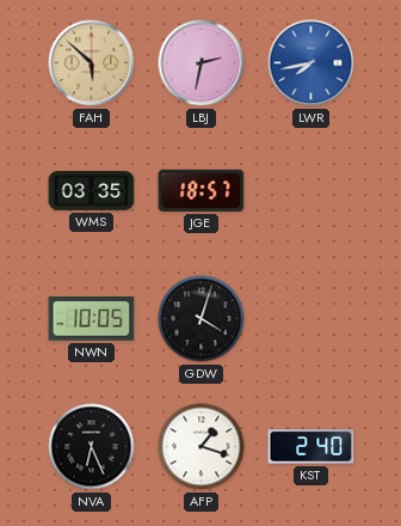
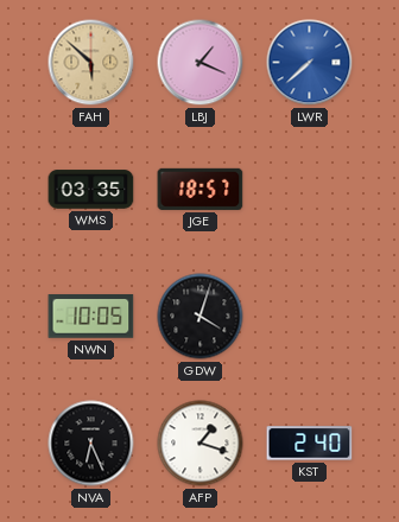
LBJ: 2:32 -> 1:19 (201, 63)
LWR: 7:43 -> 7:38 (310, 63)
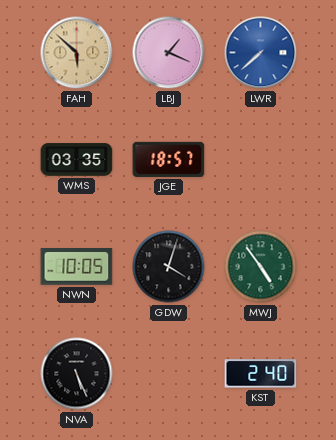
MWJ: none -> 4:54 (261, 267)
NVA: 6:26 -> 5:26 (77, 374)
AFP: 1:18 -> none (201, 444)
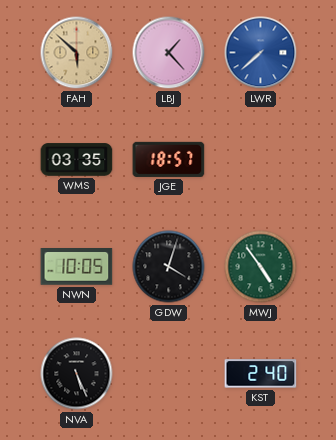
LBJ: 1:19 -> 1:23 (169, 53)
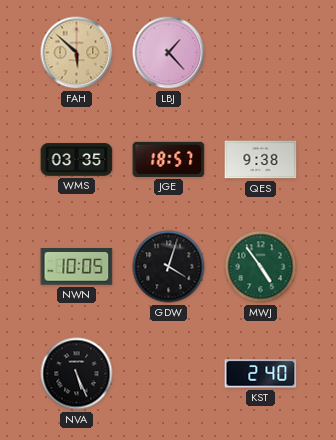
LWR: 7:38 -> none (261, 53)
QES: none -> 9:38 (261, 160)
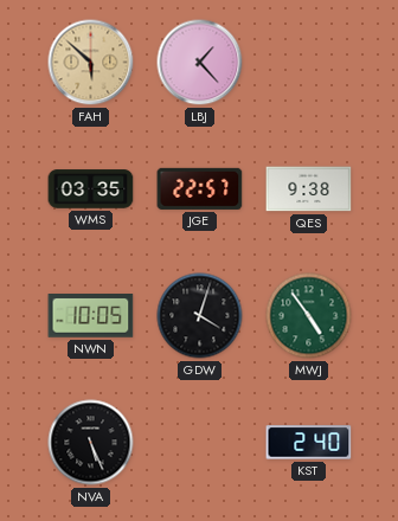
JGE: 18:57 -> 22:57 (200, 188)
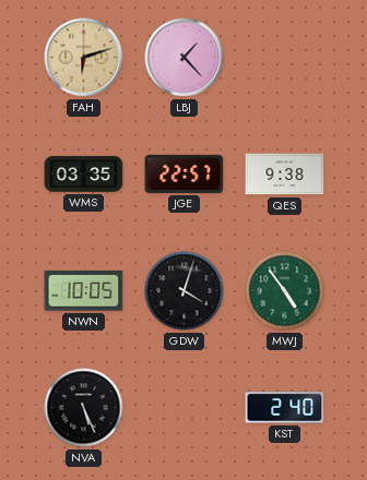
FAH: 5:52 -> 6:12 (84, 58)
